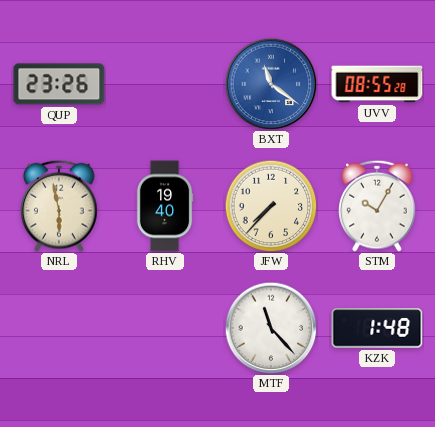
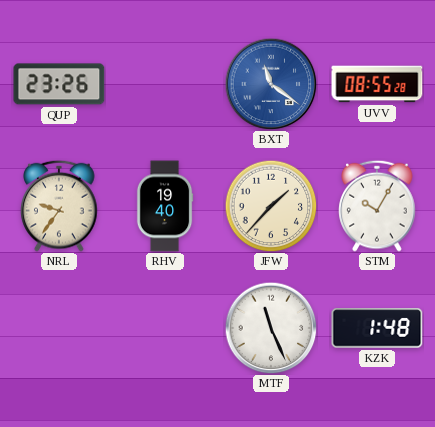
NRL: 5:58 -> 9:36 (59, 206)
JFW: 7:37 -> 1:37 (271, 206)
MTF: 11:23 -> 11:26 (271, 328)
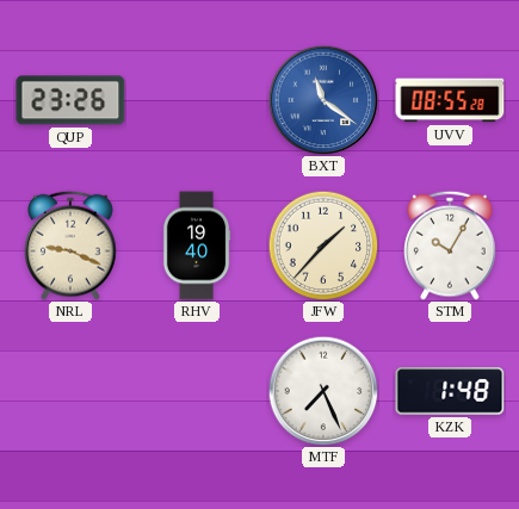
NRL: 9:36 -> 9:19 (70, 246)
MTF: 11:26 -> 7:26 (323, 391)
